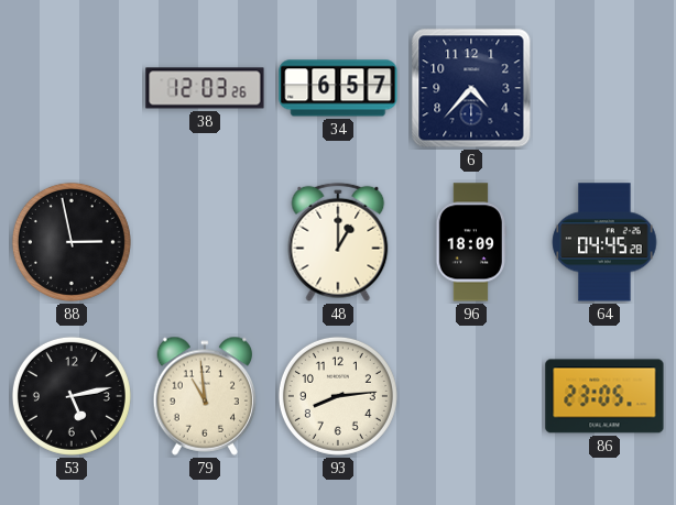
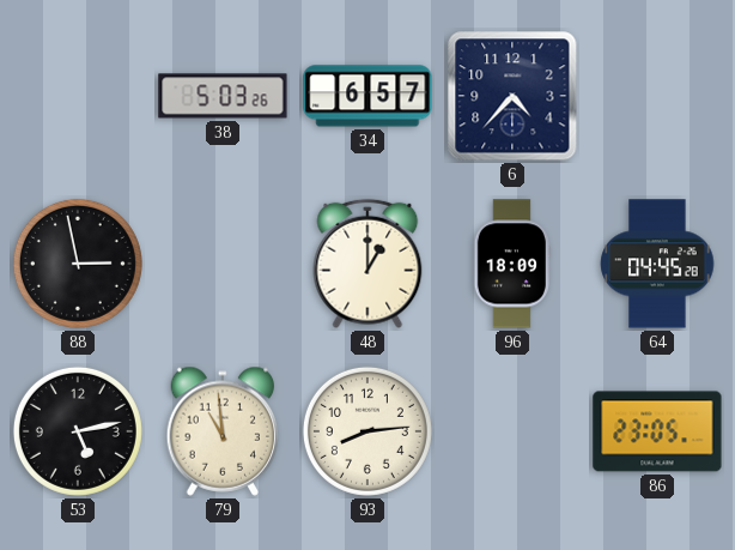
38: 12:03 -> 5:03 (223, 96)
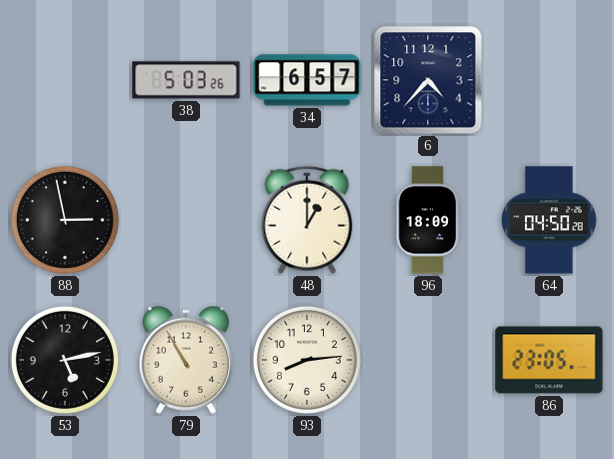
64: 04:45 -> 04:50 (549, 220)
79: 10:59 -> 10:55 (186, 360)
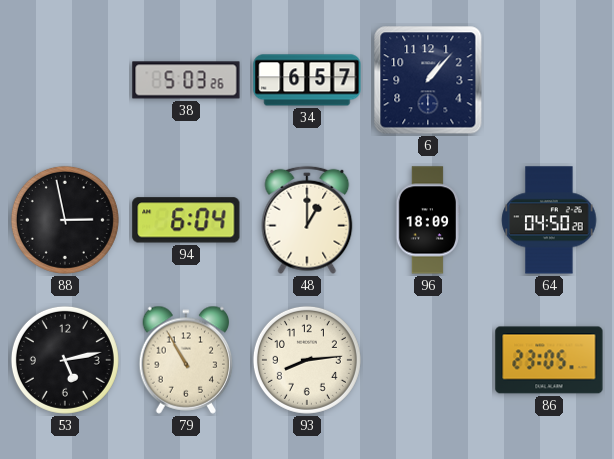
6: 4:37 -> 1:07 (428, 80)
94: none -> 6:04 (186, 220)
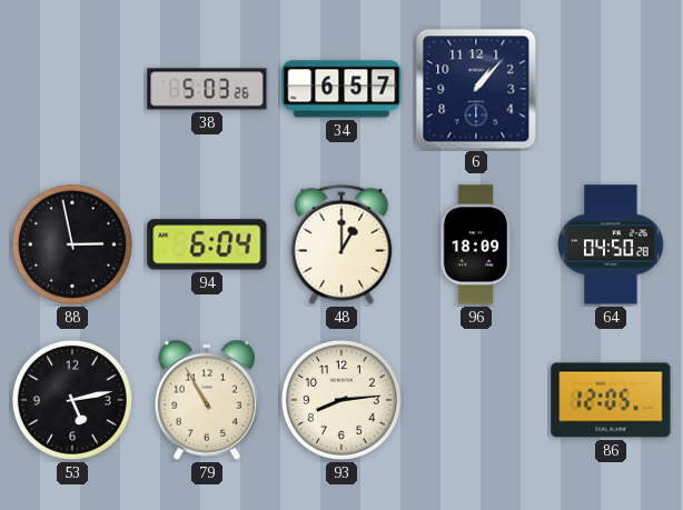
86: 23:05 -> 12:05 (611, 400)
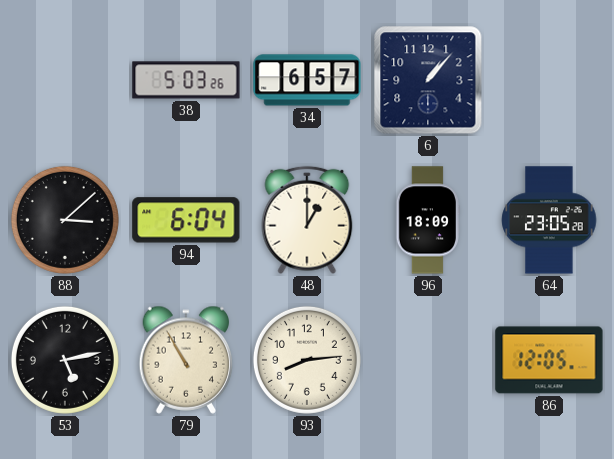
88: 2:58 -> 3:08 (65, 220)
64: 04:50 -> 23:05 (549, 220)
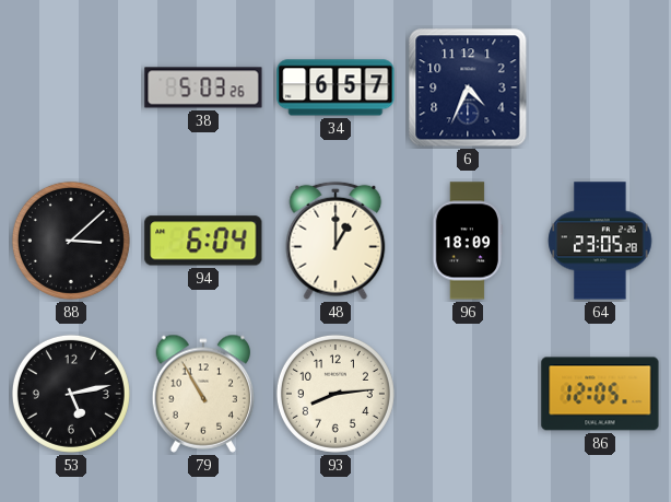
6: 1:07 -> 4:34 (468, 87)
